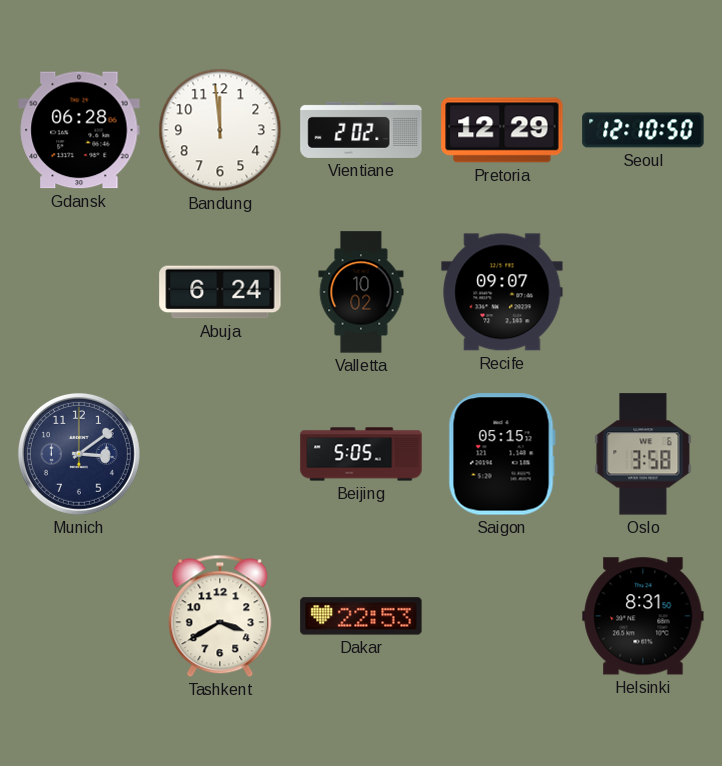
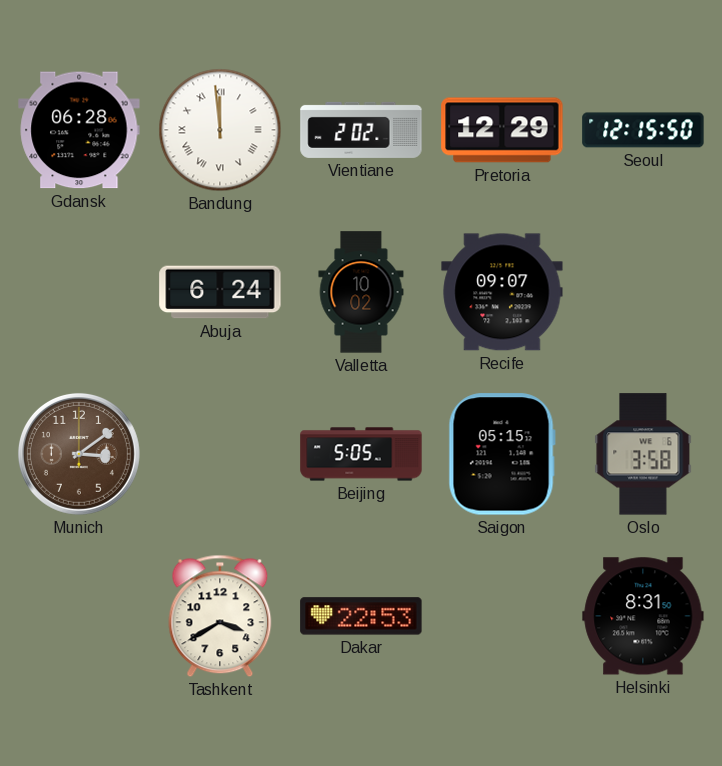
Bandung numerals: Arabic -> Roman (220, 130)
Seoul: 12:10 -> 12:15 (643, 130)
Munich dial: navy -> brown (79, 454)
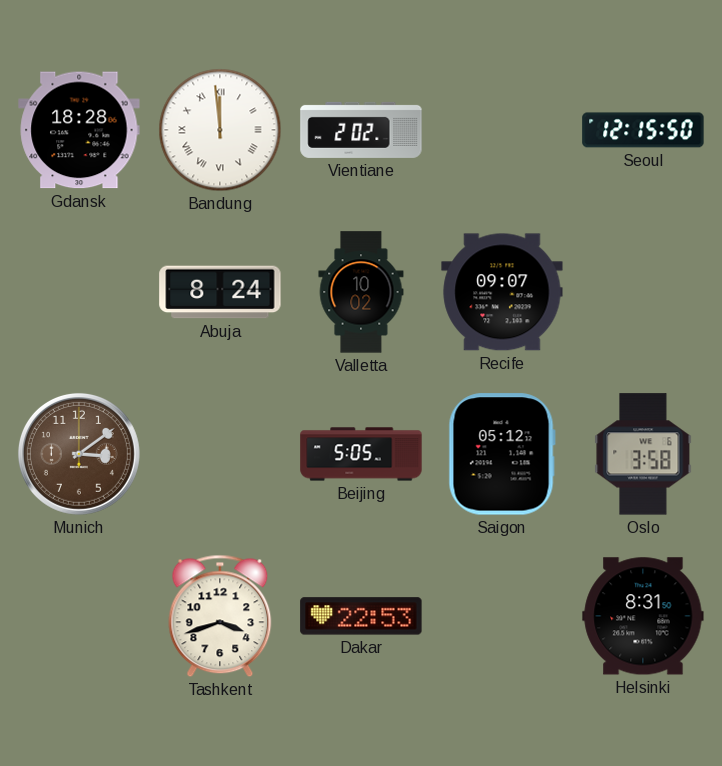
Gdansk: 06:28 -> 18:28 (79, 130)
Pretoria: 12:29 -> none (502, 130)
Abuja: 6:24 -> 8:24 (220, 292)
Saigon: 05:15 -> 05:12 (502, 454)
Tashkent: 3:40 -> 3:42 (220, 616)
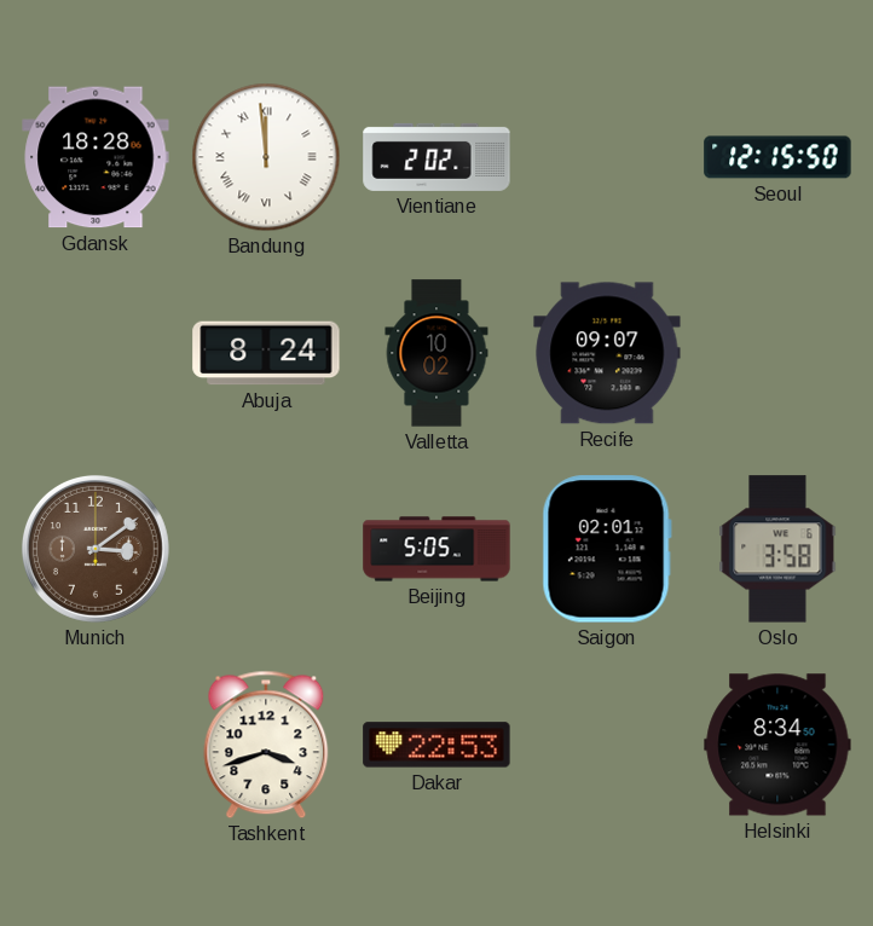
Saigon: 05:12 -> 02:01 (607, 549)
Helsinki: 8:31 -> 8:34 (777, 745)
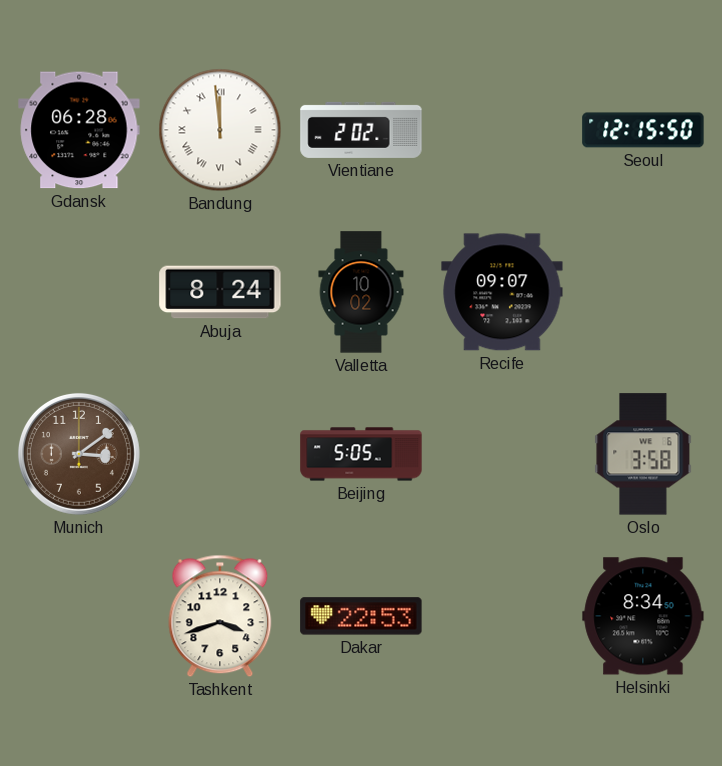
Gdansk: 18:28 -> 06:28 (79, 130)
Saigon: 02:01 -> none (607, 549)
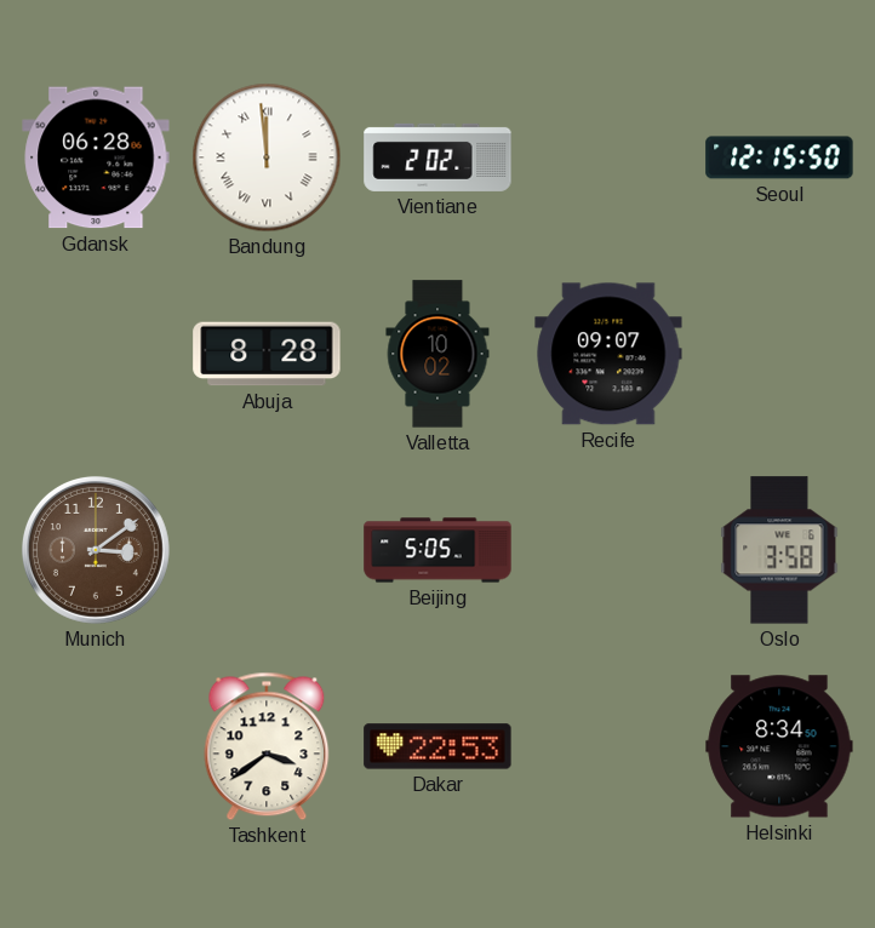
Abuja: 8:24 -> 8:28 (267, 354)
Tashkent: 3:42 -> 3:39 (267, 746)
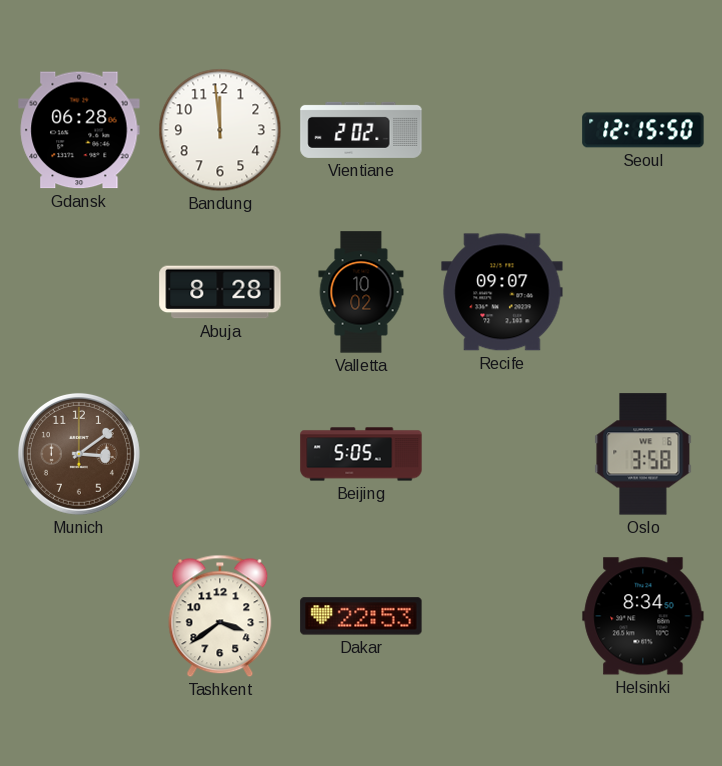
Bandung numerals: Roman -> Arabic (220, 130)
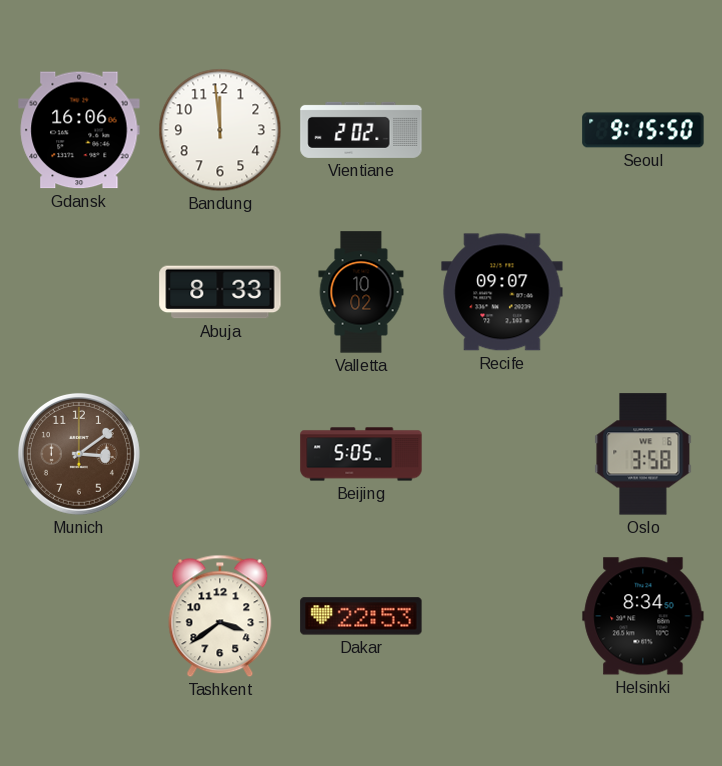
Gdansk: 06:28 -> 16:06 (79, 130)
Seoul: 12:15 -> 9:15 (643, 130)
Abuja: 8:28 -> 8:33 (220, 292)
